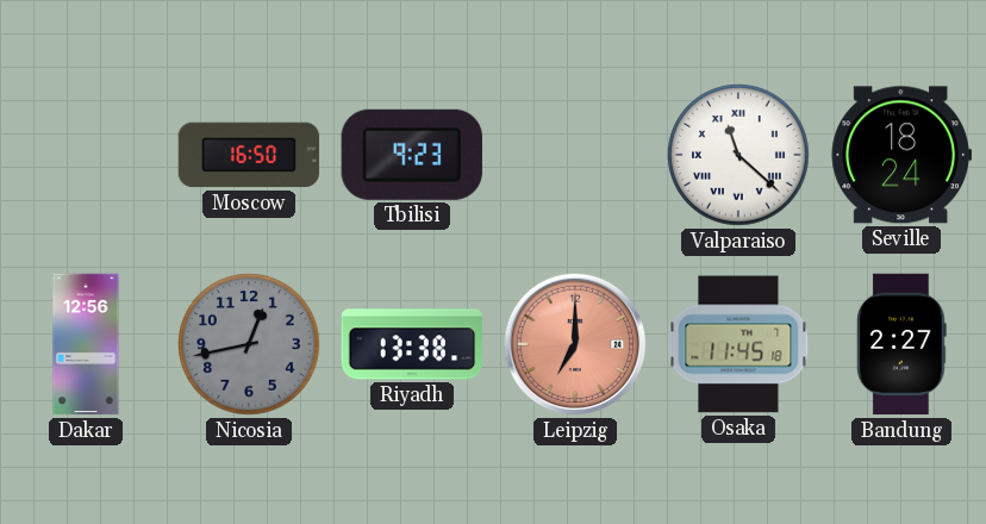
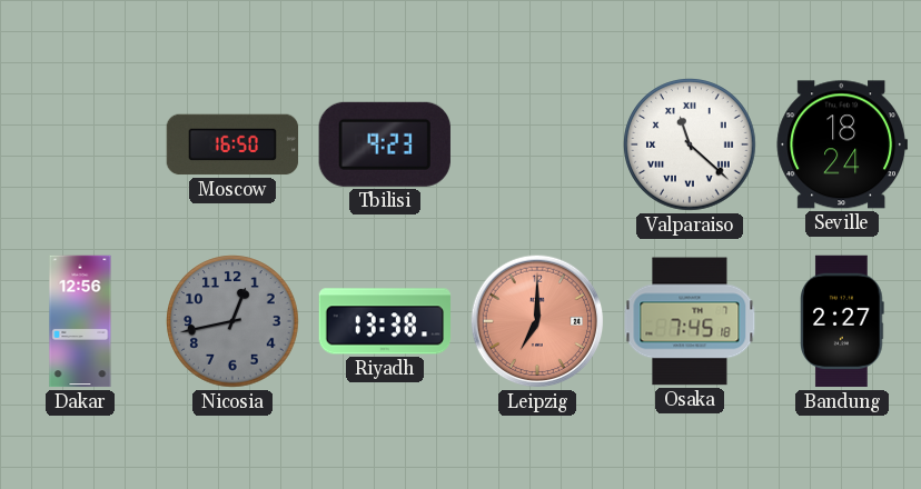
Osaka: 11:45 -> 7:45 (690, 321)
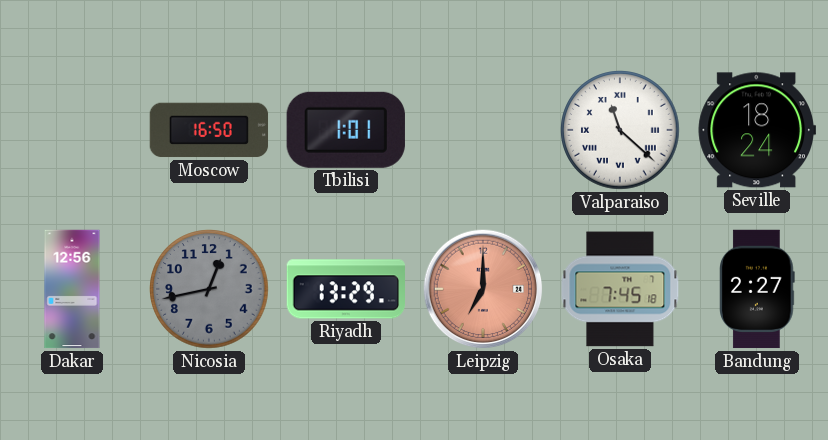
Tbilisi: 9:23 -> 1:01 (346, 130)
Riyadh: 13:38 -> 13:29 (346, 289)
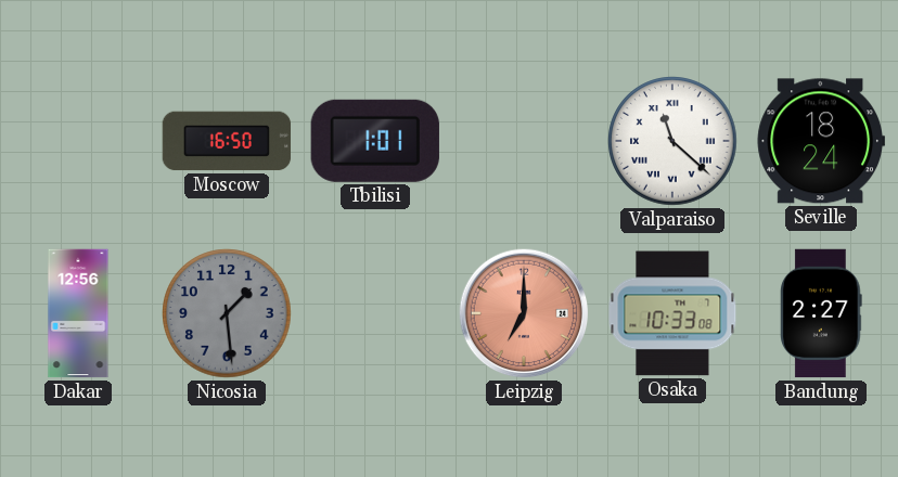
Nicosia: 12:43 -> 1:29 (227, 313)
Riyadh: 13:29 -> none (346, 289)
Osaka: 7:45 -> 10:33 (672, 313)
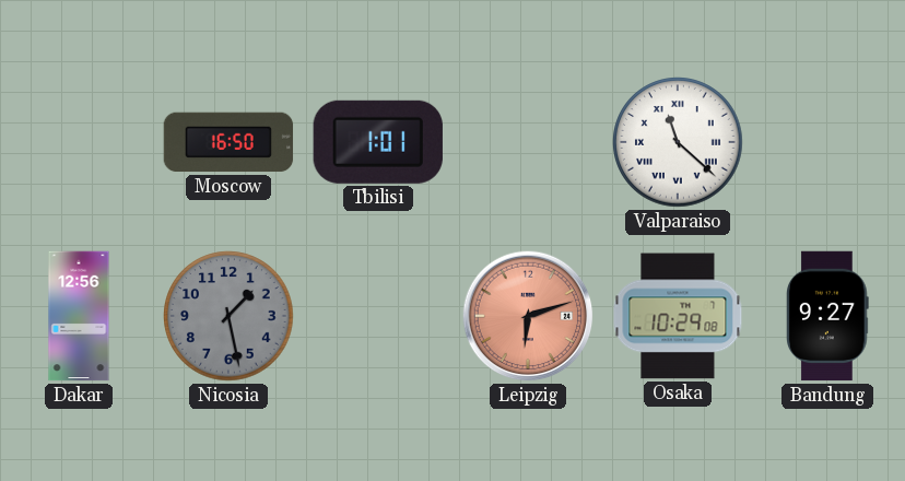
Seville: 18:24 -> none (820, 141)
Nicosia: 1:29 -> 1:28 (228, 316)
Leipzig: 7:00 -> 6:12 (528, 316)
Osaka: 10:33 -> 10:29 (678, 316)
Bandung: 2:27 -> 9:27 (827, 316)
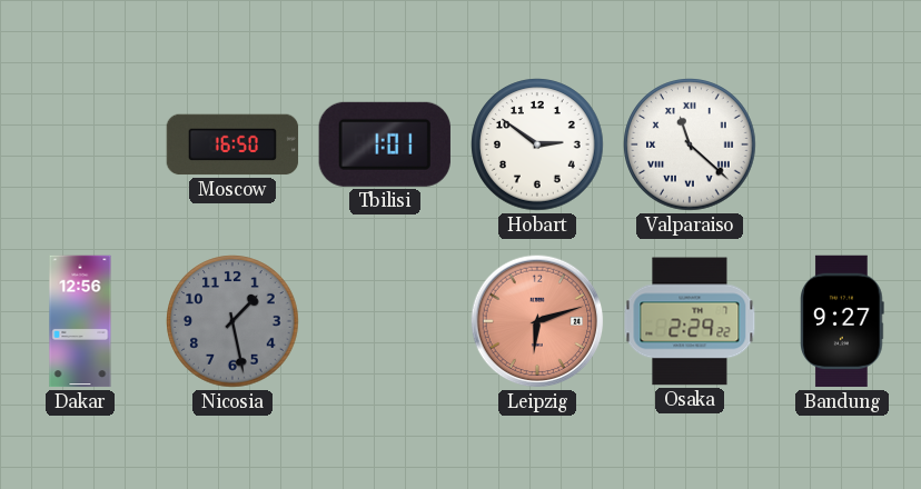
Hobart: none -> 2:51 (537, 144)
Osaka: 10:29 -> 2:29 (690, 321)
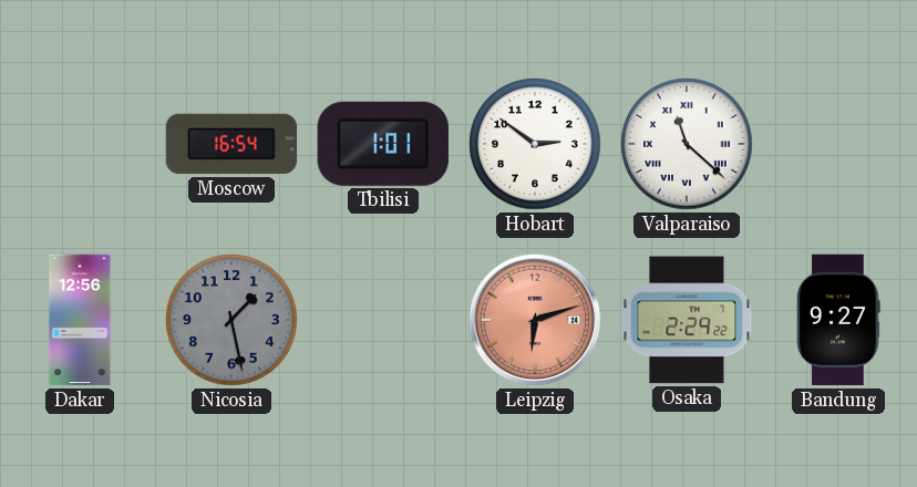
Moscow: 16:50 -> 16:54 (231, 144)
